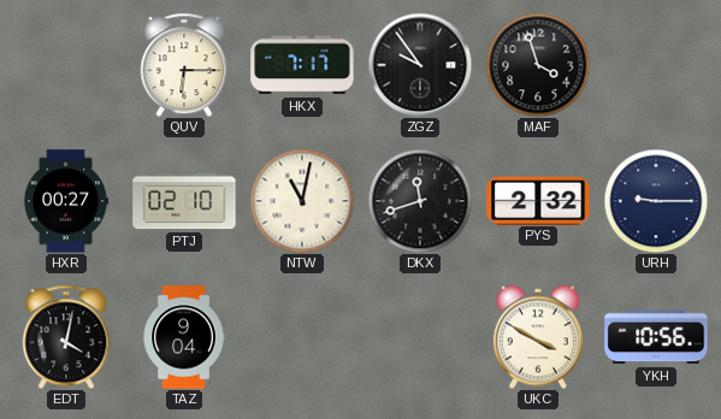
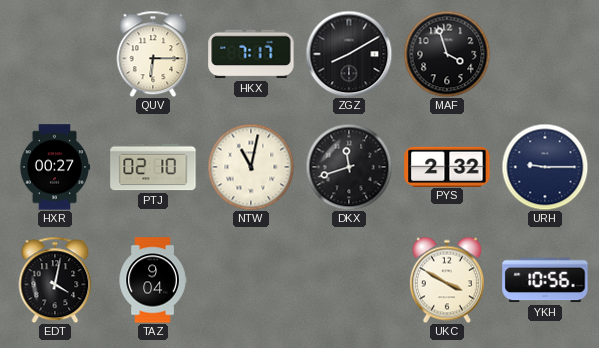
ZGZ: 9:54 -> 8:10 (349, 54)
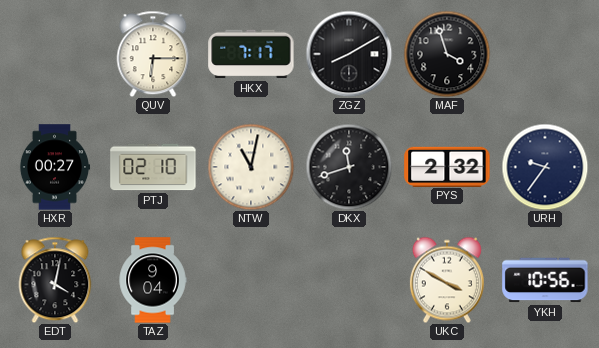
URH: 9:15 -> 9:36 (545, 167)
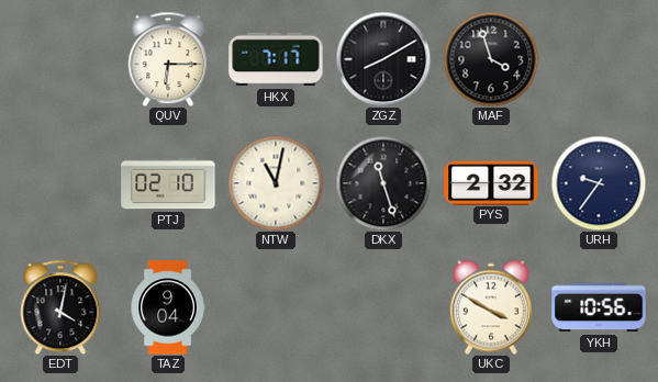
HXR: 00:27 -> none (55, 167)
DKX: 11:42 -> 11:27 (383, 183)
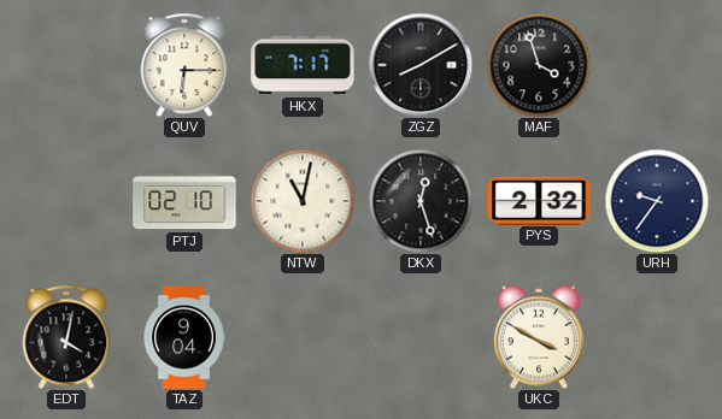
DKX: 11:27 -> 12:27 (421, 201)
YKH: 10:56 -> none (599, 307)
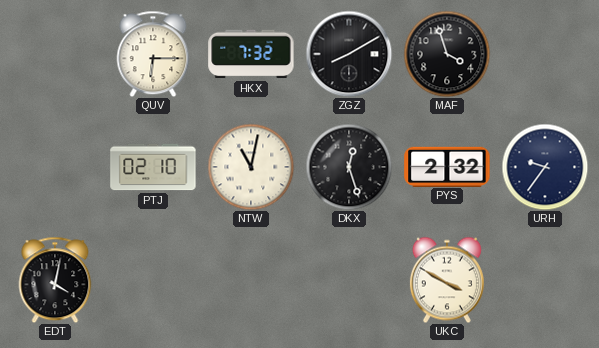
HKX: 7:17 -> 7:32 (251, 54)
TAZ: 9:04 -> none (184, 337)
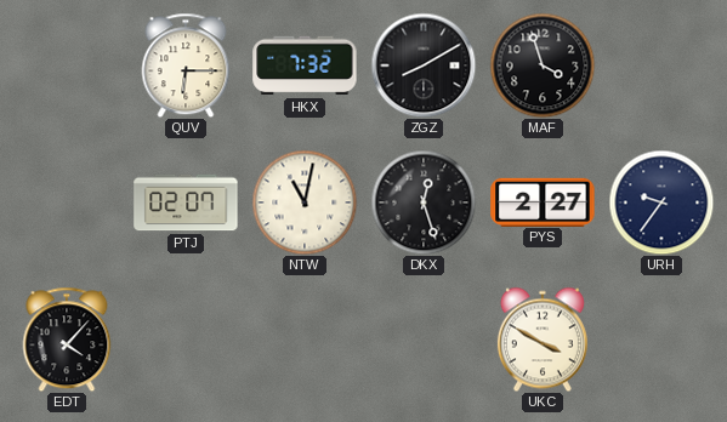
PTJ: 02:10 -> 02:07 (186, 203)
PYS: 2:32 -> 2:27 (543, 201)
EDT: 4:02 -> 4:07 (67, 340)
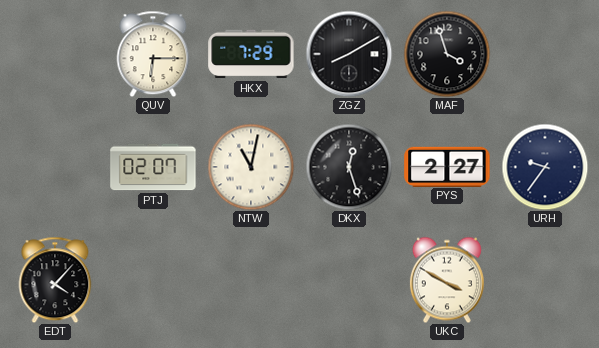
HKX: 7:32 -> 7:29 (251, 54)
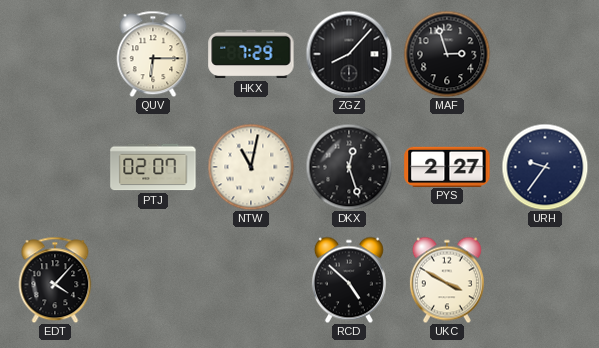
ZGZ: 8:10 -> 8:07 (349, 54)
MAF: 3:57 -> 2:57 (447, 54)
RCD: none -> 4:52 (349, 280)
